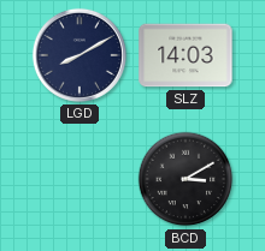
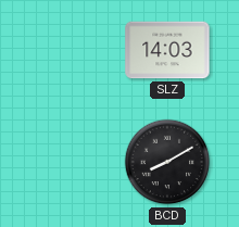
LGD: 8:10 -> none (79, 55)
BCD: 3:10 -> 8:10 (167, 162)
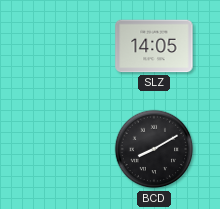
SLZ: 14:03 -> 14:05 (154, 46)
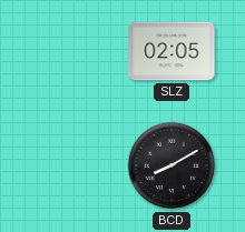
SLZ: 14:05 -> 02:05 (171, 51)
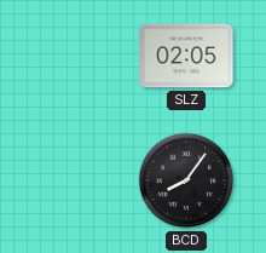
BCD: 8:10 -> 8:06 (186, 180)
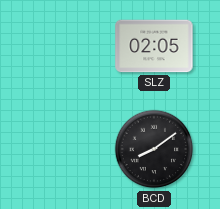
BCD: 8:06 -> 8:09 (154, 149)
